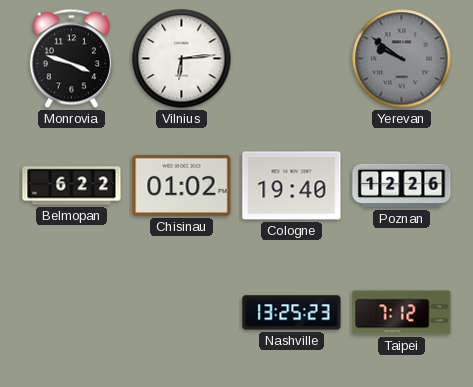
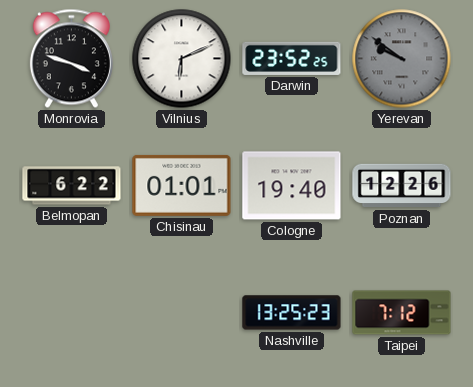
Vilnius: 6:14 -> 6:11 (182, 59)
Darwin: none -> 23:52 (292, 58)
Chisinau: 01:02 -> 01:01 (182, 185)
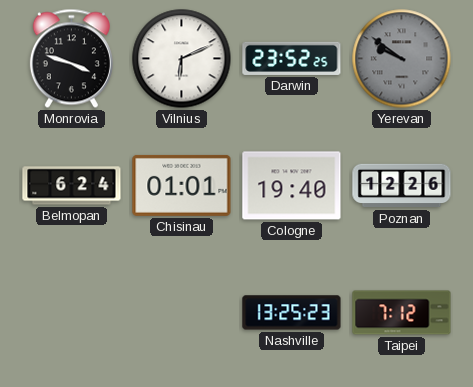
Belmopan: 6:22 -> 6:24 (72, 186)
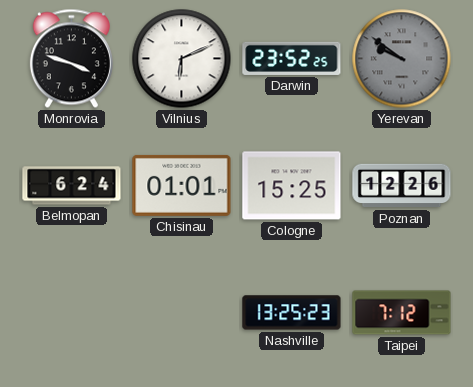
Cologne: 19:40 -> 15:25 (292, 186)
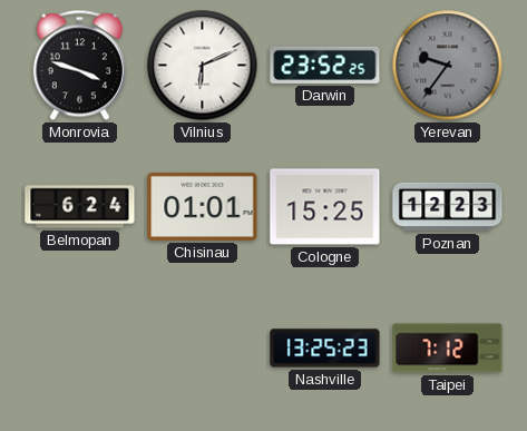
Yerevan: 9:51 -> 9:36 (448, 66)
Poznan: 12:26 -> 12:23 (448, 207)
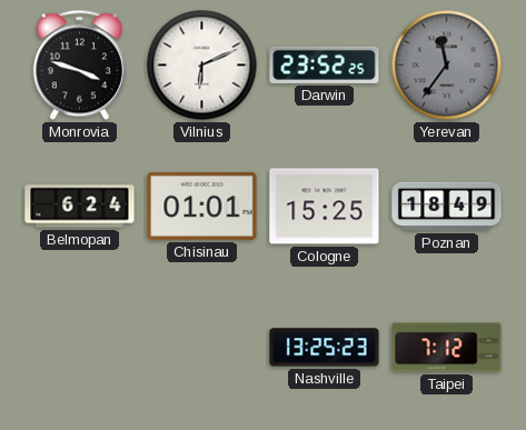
Yerevan: 9:36 -> 11:36 (447, 66)
Poznan: 12:23 -> 18:49 (447, 207)
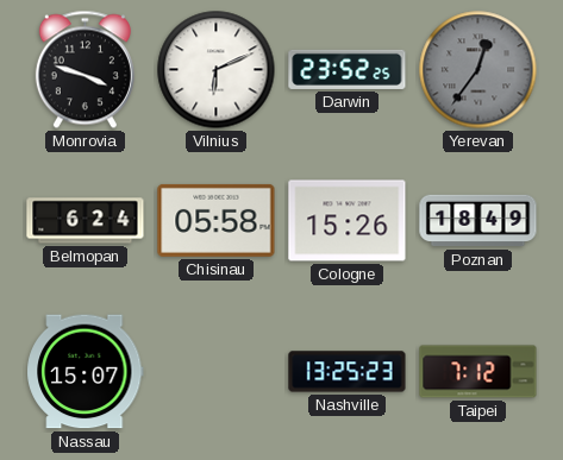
Yerevan: 11:36 -> 12:36 (478, 70)
Chisinau: 01:01 -> 05:58 (217, 220)
Cologne: 15:25 -> 15:26 (348, 221)
Nassau: none -> 15:07 (86, 372)
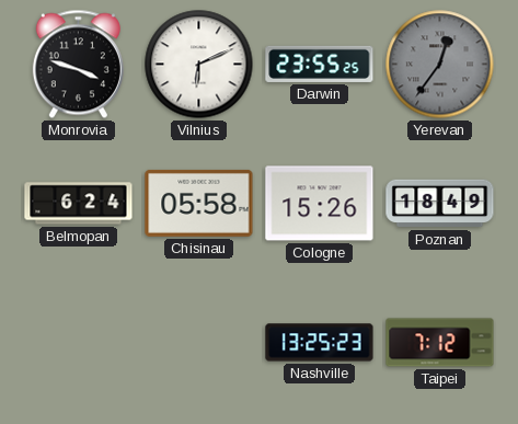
Darwin: 23:52 -> 23:55 (320, 64)
Nassau: 15:07 -> none (86, 372)
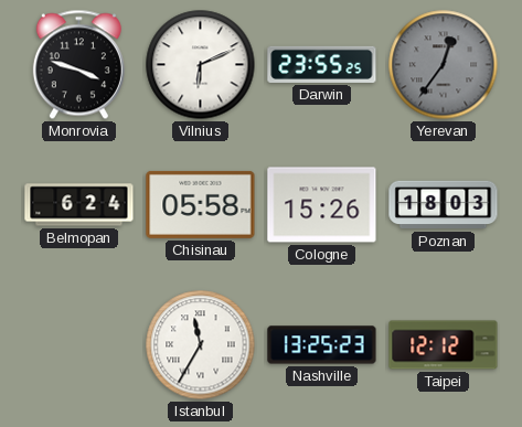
Poznan: 18:49 -> 18:03 (444, 205)
Istanbul: none -> 11:35 (201, 345)
Taipei: 7:12 -> 12:12 (444, 345)
